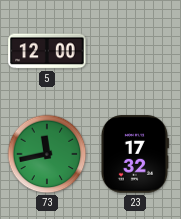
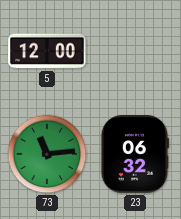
73: 11:43 -> 11:14 (47, 154)
23: 17:32 -> 06:32 (134, 154)
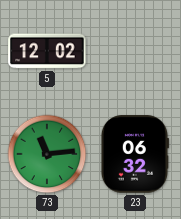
5: 12:00 -> 12:02 (47, 51)
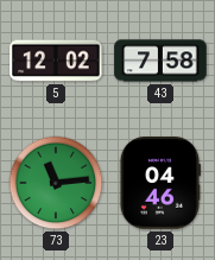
43: none -> 7:58 (160, 61)
23: 06:32 -> 04:46 (159, 183)
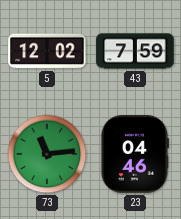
43: 7:58 -> 7:59 (135, 51)
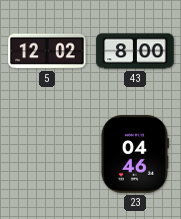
43: 7:59 -> 8:00 (135, 51)
73: 11:14 -> none (47, 154)
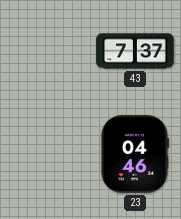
5: 12:02 -> none (47, 51)
43: 8:00 -> 7:37 (135, 51)
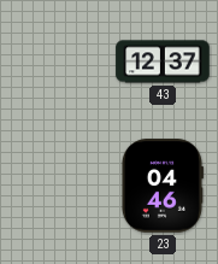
43: 7:37 -> 12:37 (163, 61)
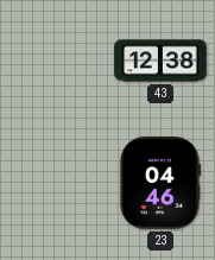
43: 12:37 -> 12:38 (160, 61)
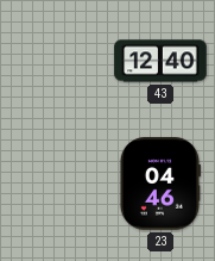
43: 12:38 -> 12:40 (160, 61)
